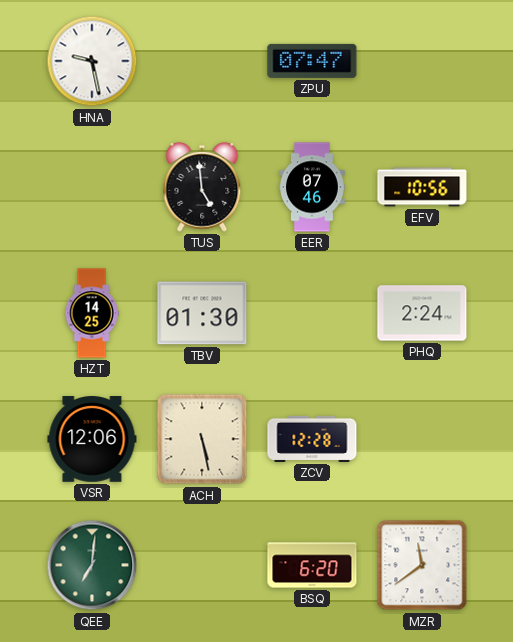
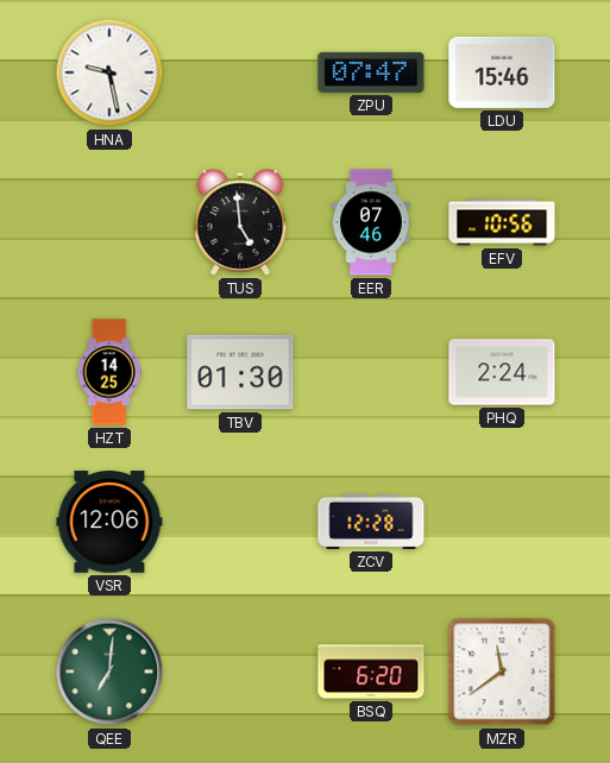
LDU: none -> 15:46 (502, 72)
ACH: 5:28 -> none (202, 439)
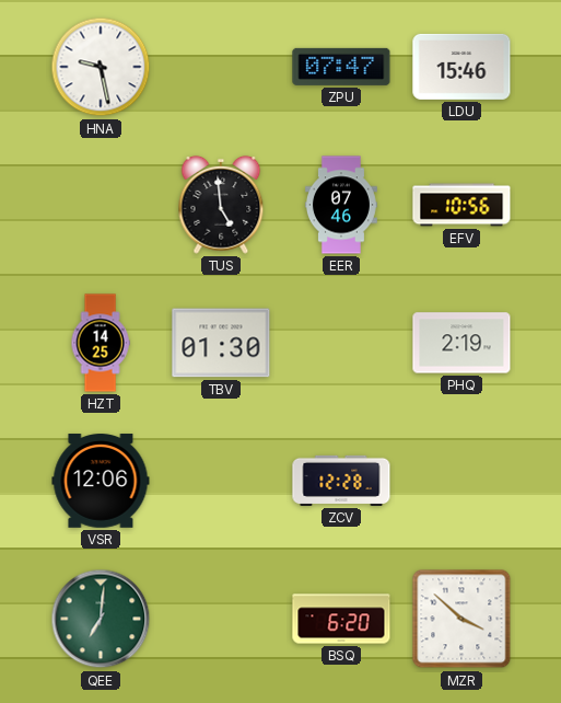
PHQ: 2:24 -> 2:19 (461, 343)
MZR: 11:39 -> 3:52 (461, 619)
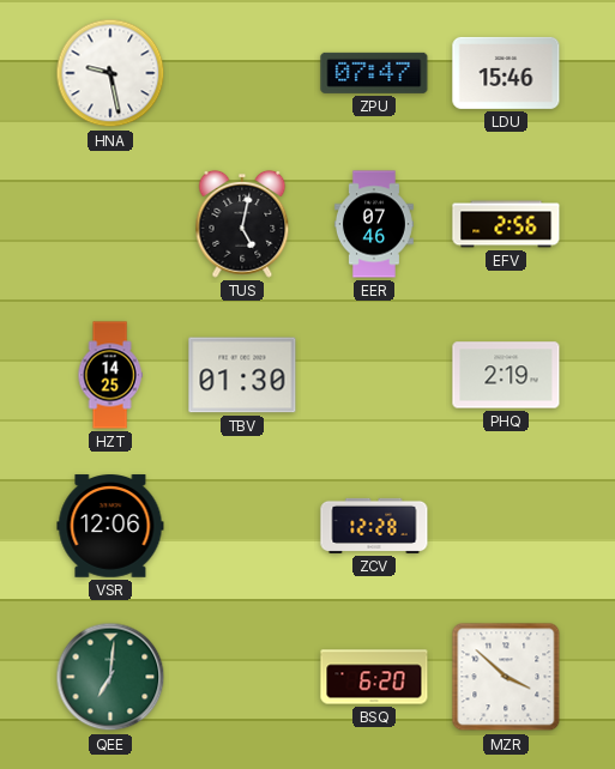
TUS: 4:59 -> 5:02 (242, 224)
EFV: 10:56 -> 2:56 (506, 224)
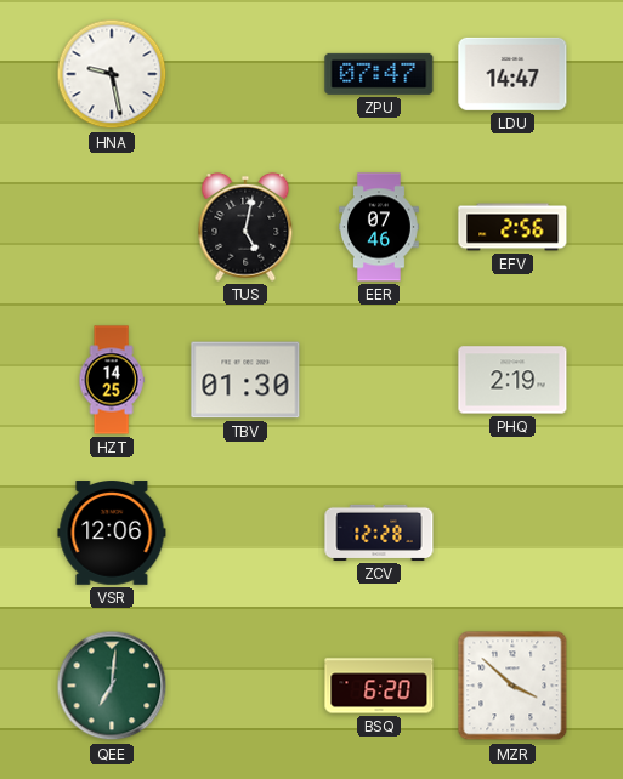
LDU: 15:46 -> 14:47 (512, 74)
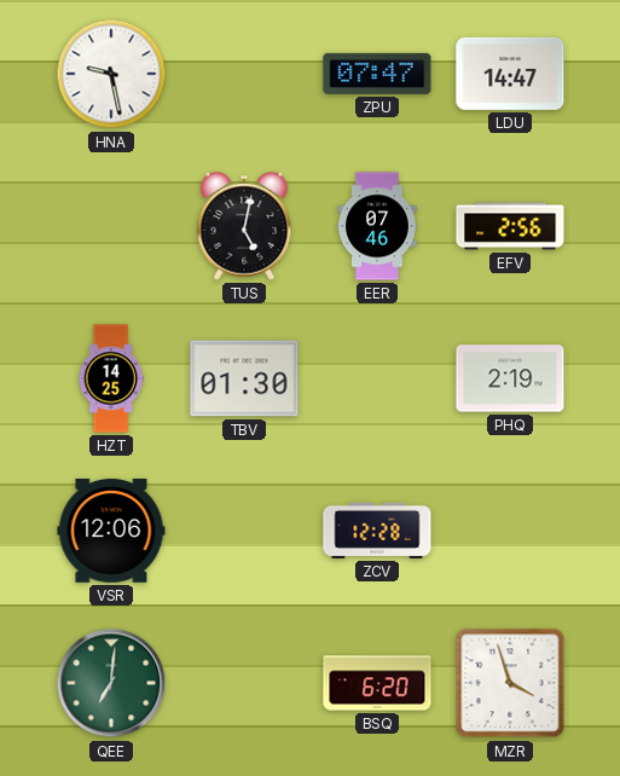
MZR: 3:52 -> 3:57 (510, 683)
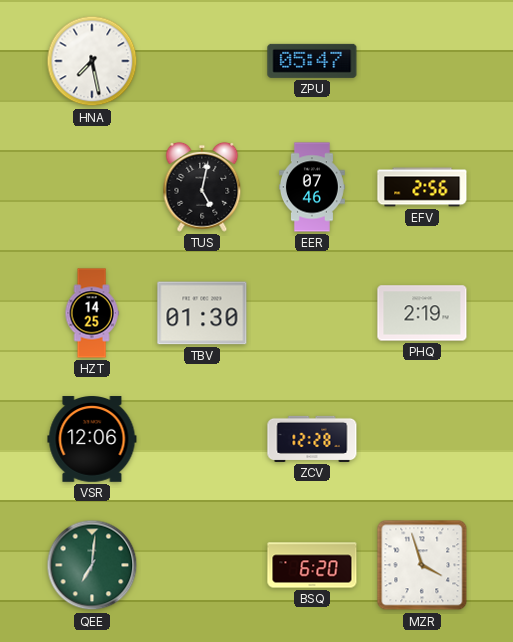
HNA: 9:28 -> 7:28 (92, 61)
ZPU: 07:47 -> 05:47 (312, 61)
LDU: 14:47 -> none (510, 74)
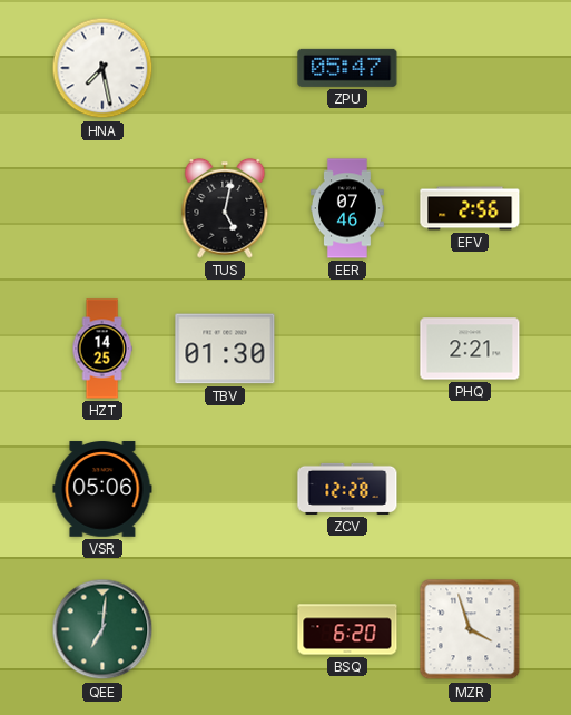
PHQ: 2:19 -> 2:21 (470, 349)
VSR: 12:06 -> 05:06 (102, 489)
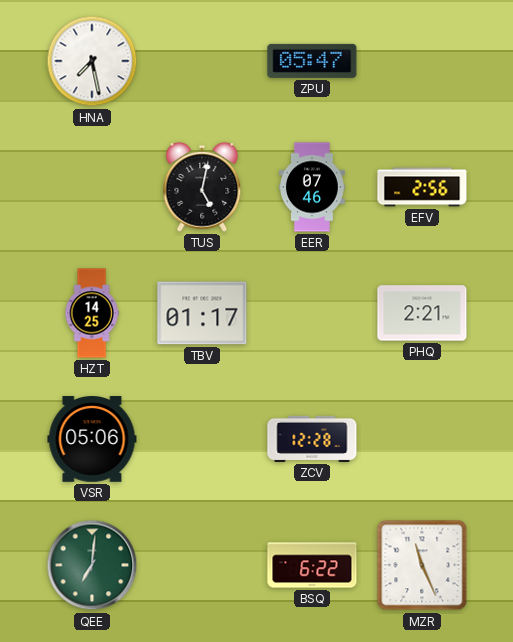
TBV: 01:30 -> 01:17 (202, 313)
BSQ: 6:20 -> 6:22 (312, 565)
MZR: 3:57 -> 11:26 (422, 565)
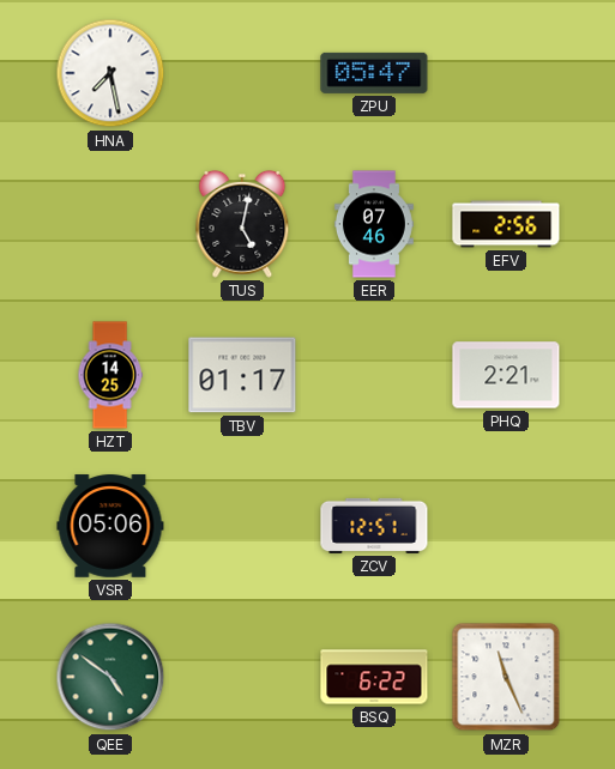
ZCV: 12:28 -> 12:51 (374, 526)
QEE: 7:01 -> 4:51 (110, 677)
